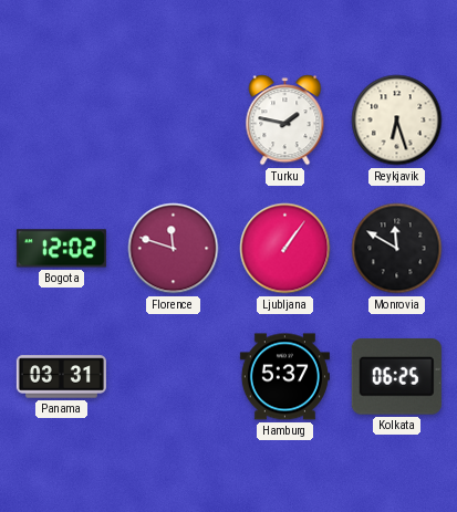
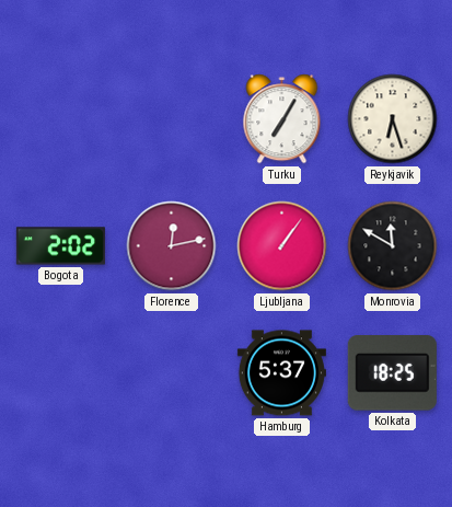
Turku: 1:47 -> 7:05 (282, 119)
Bogota: 12:02 -> 2:02 (60, 246)
Florence: 11:48 -> 12:13 (172, 246)
Panama: 03:31 -> none (61, 377)
Kolkata: 06:25 -> 18:25 (392, 373)
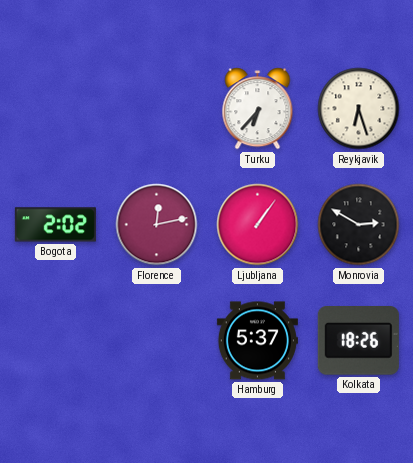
Turku: 7:05 -> 6:37 (258, 109)
Monrovia: 11:50 -> 2:50 (359, 225)
Kolkata: 18:25 -> 18:26 (358, 341)
